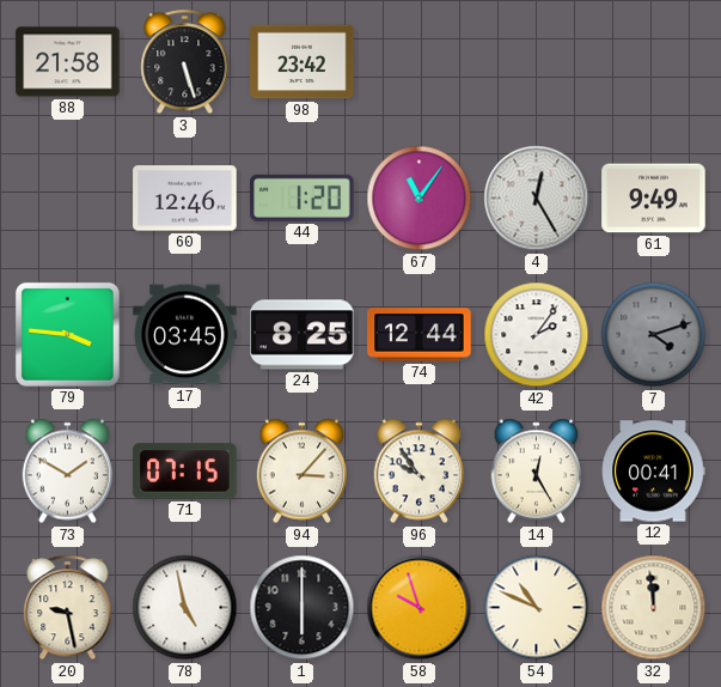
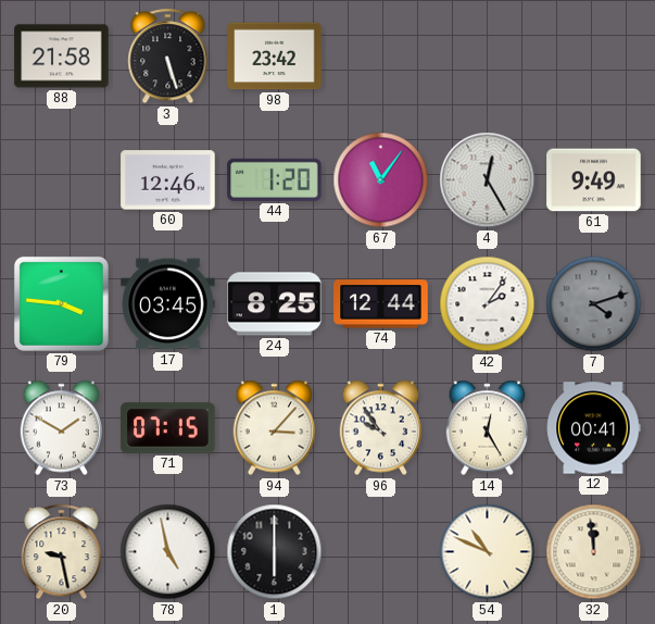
58: 9:57 -> none (420, 608)
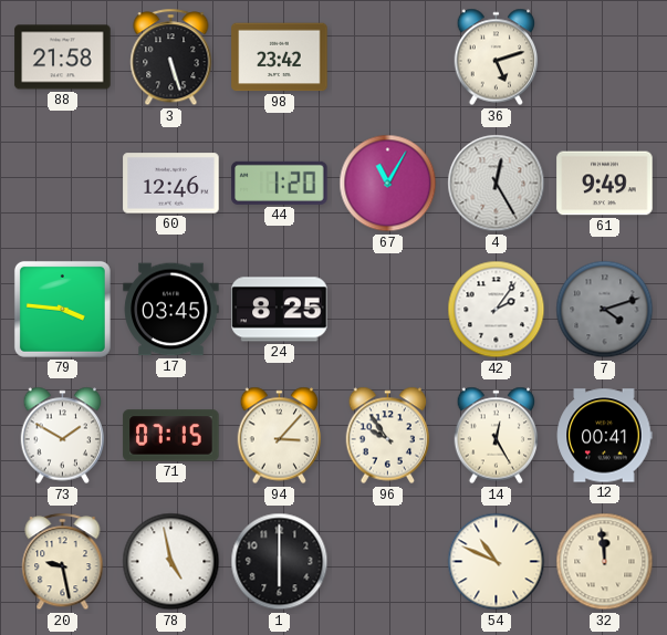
36: none -> 5:12 (497, 58)
67: 11:06 -> 11:05 (388, 184)
74: 12:44 -> none (381, 304)
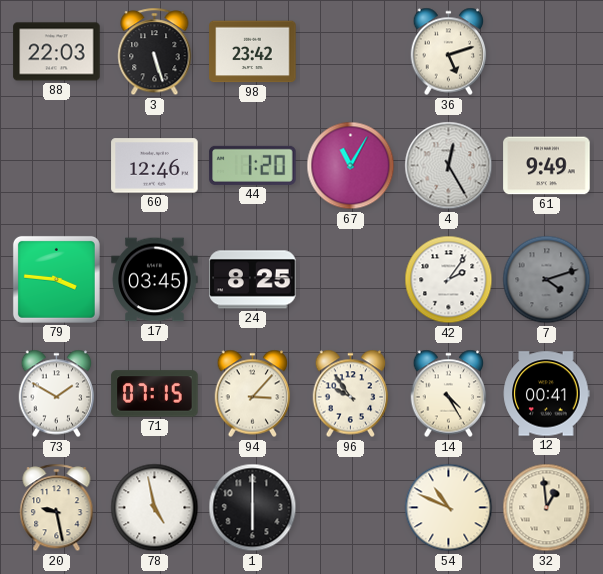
88: 21:58 -> 22:03 (57, 52)
14: 12:25 -> 4:25 (449, 394)
32: 11:59 -> 12:59 (547, 508)
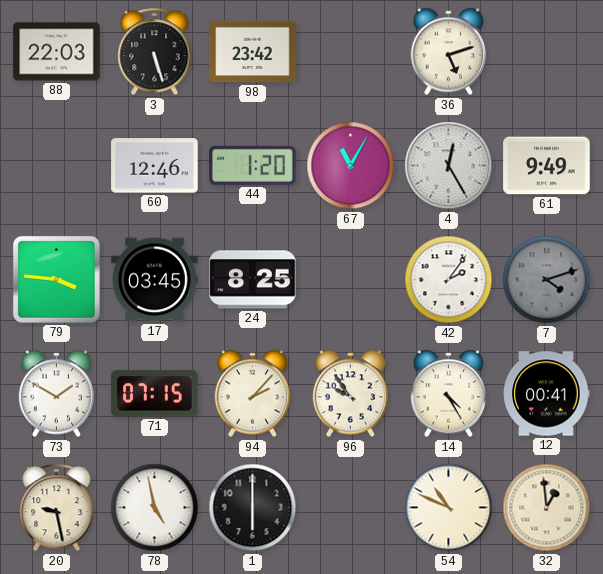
94: 3:07 -> 2:07 (253, 394)
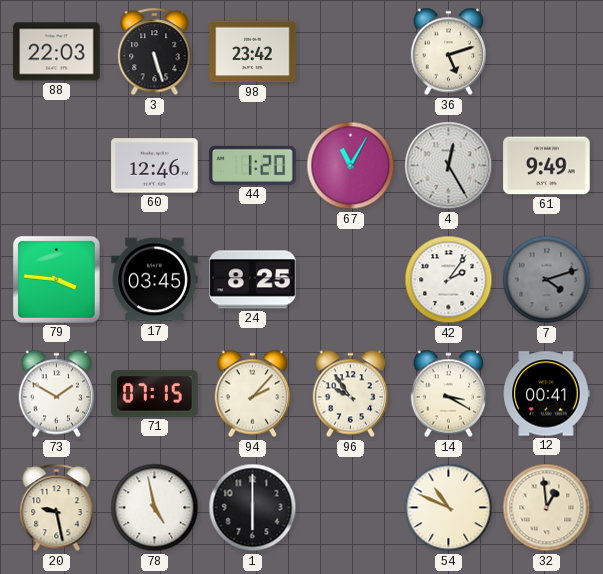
14: 4:25 -> 3:20 (449, 394)
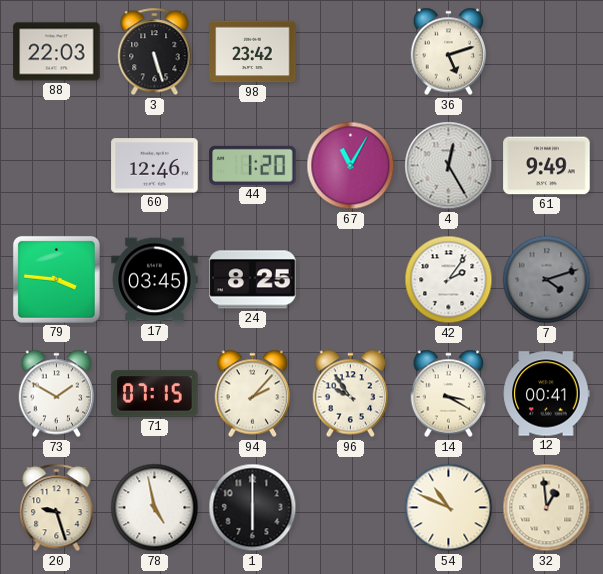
20: 9:28 -> 9:27 (57, 508)
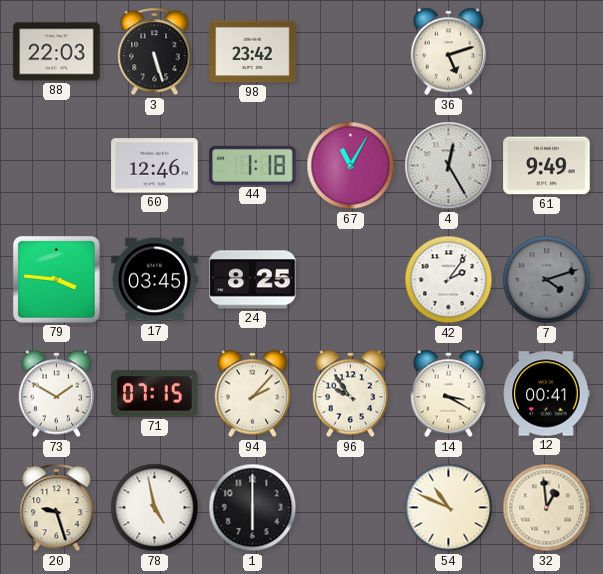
44: 1:20 -> 1:18 (253, 165)
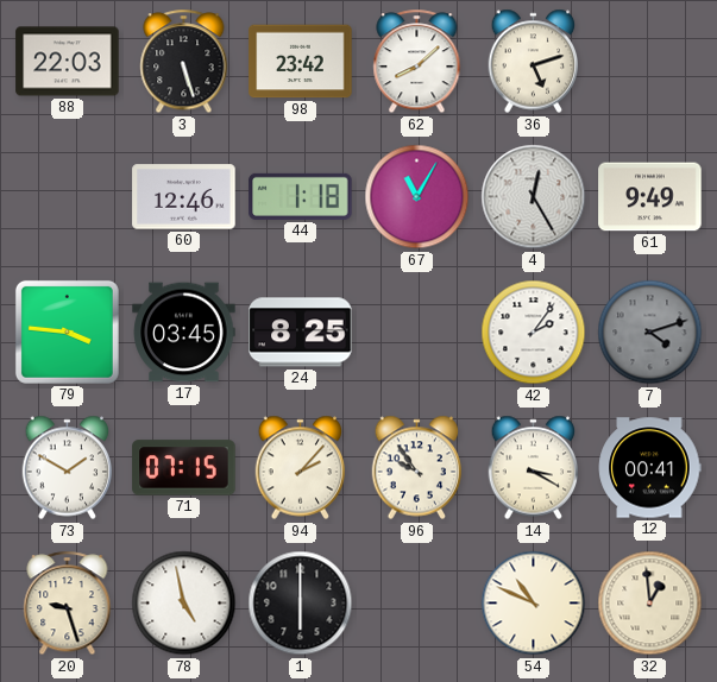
62: none -> 8:08 (417, 62)
